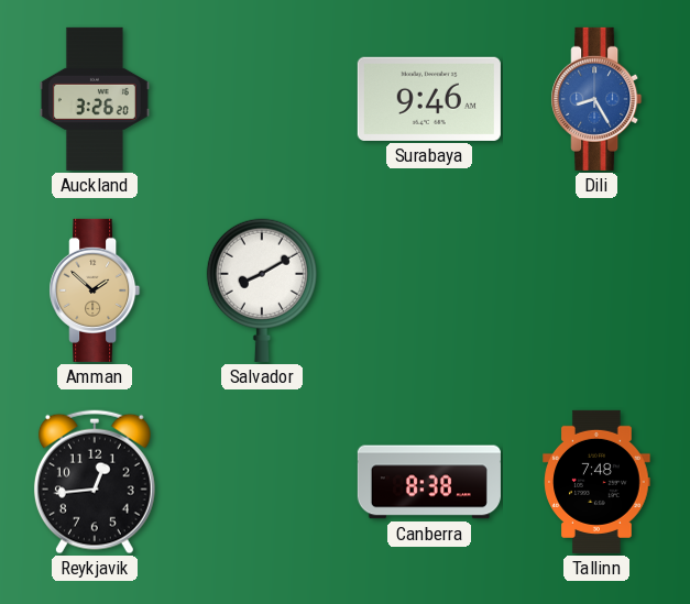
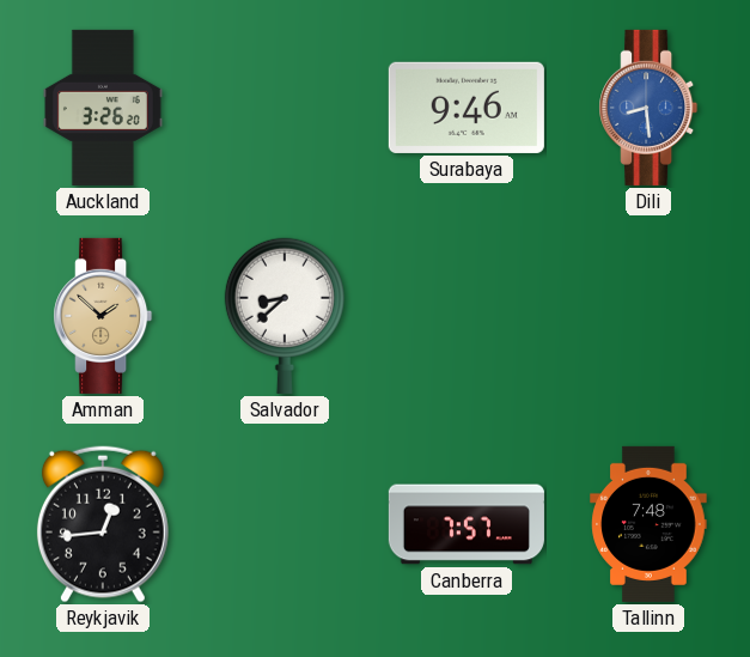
Dili: 8:25 -> 8:29 (648, 108)
Salvador: 8:10 -> 8:38 (285, 316)
Canberra: 8:38 -> 7:57 (467, 524)
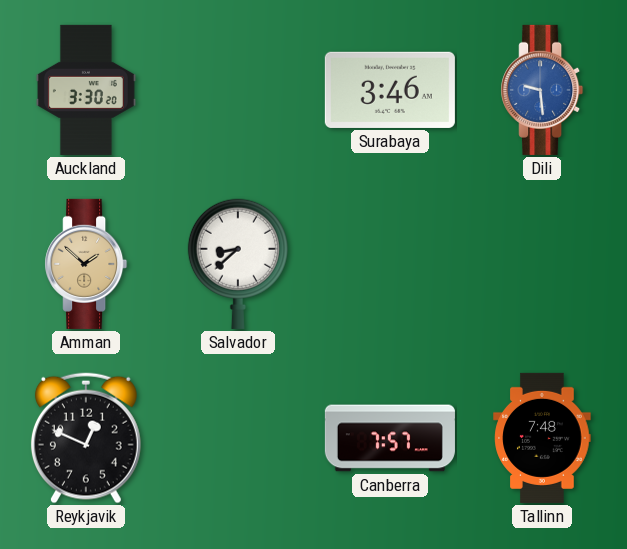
Auckland: 3:26 -> 3:30 (86, 90)
Surabaya: 9:46 -> 3:46 (390, 90)
Dili: 8:29 -> 9:29 (542, 90)
Reykjavik: 12:44 -> 12:49 (86, 438)
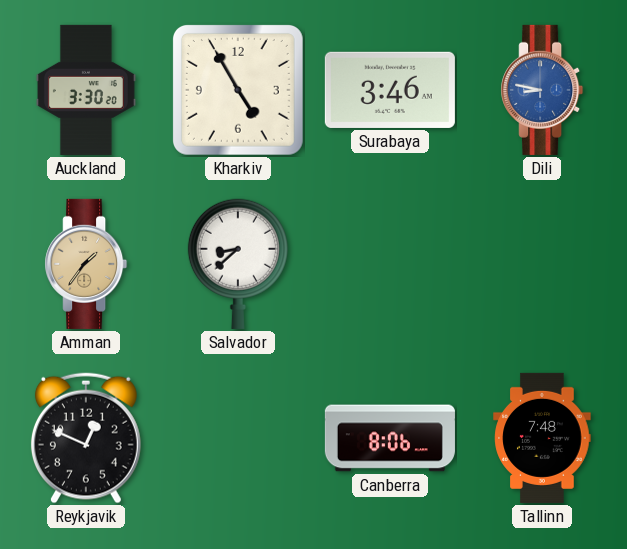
Kharkiv: none -> 4:55 (238, 90)
Dili: 9:29 -> 8:47 (542, 90)
Amman: 1:52 -> 1:36 (86, 264)
Canberra: 7:57 -> 8:06 (390, 438)
